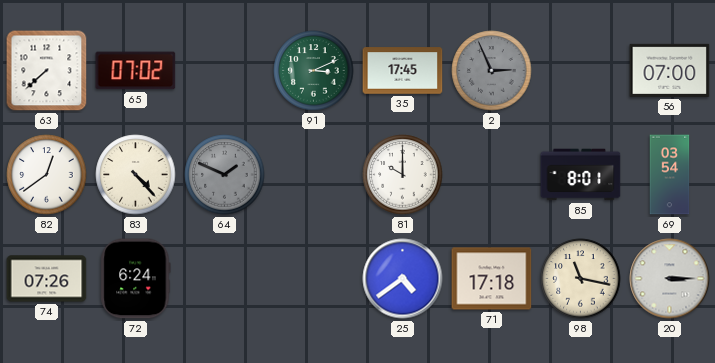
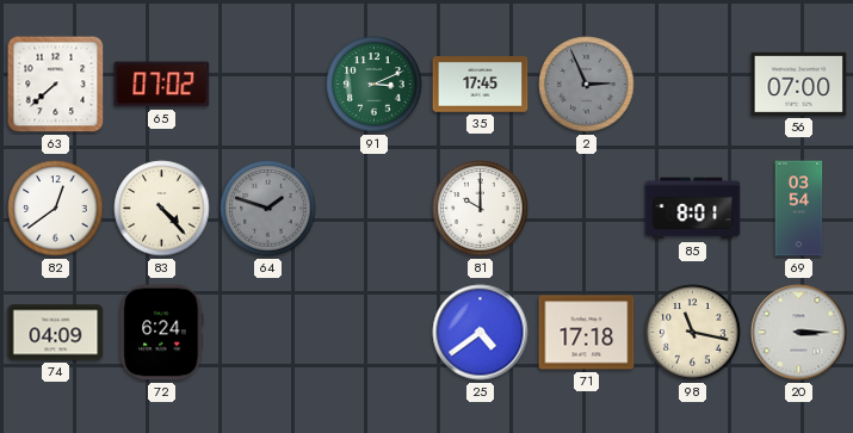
64: 1:49 -> 1:48 (268, 209)
74: 07:26 -> 04:09 (56, 333)
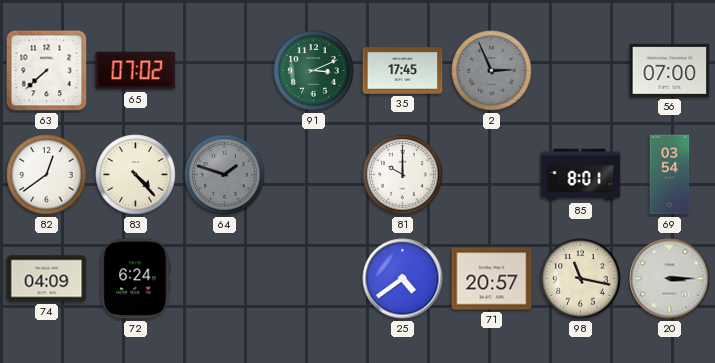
71: 17:18 -> 20:57 (492, 279)
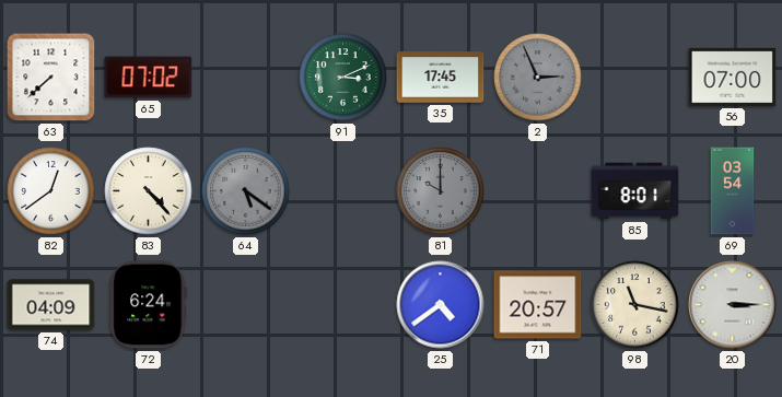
64: 1:48 -> 5:21 (246, 191)
81 dial: white -> grey (441, 191)
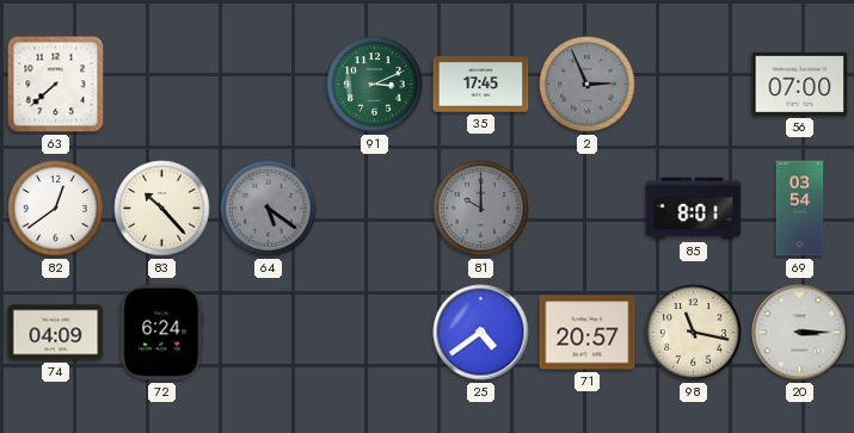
65: 07:02 -> none (149, 78)
83: 4:23 -> 10:23 (162, 209)
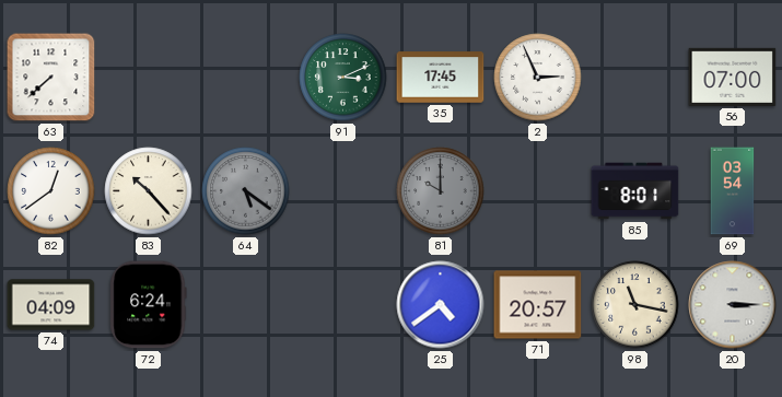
2 dial: grey -> white (538, 78)
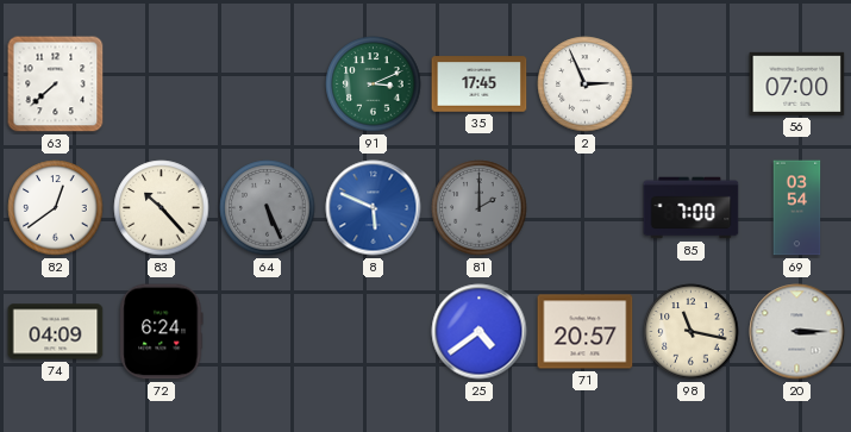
64: 5:21 -> 5:26 (268, 208)
8: none -> 5:49 (374, 208)
81: 10:00 -> 2:00 (480, 208)
85: 8:01 -> 7:00 (692, 208)
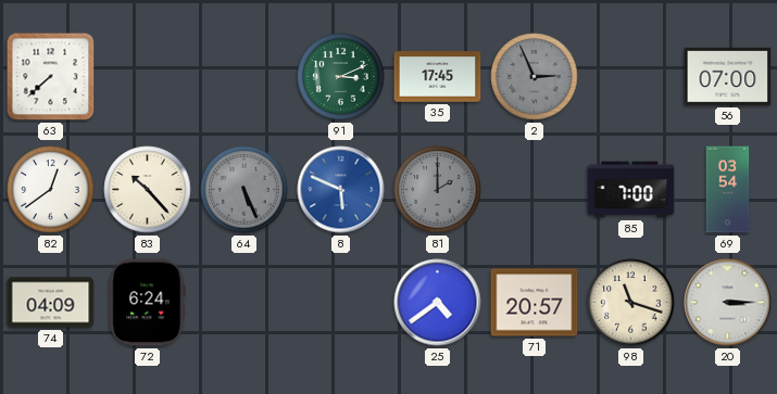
2 dial: white -> grey (535, 77)
98: 11:17 -> 11:18 (631, 303)
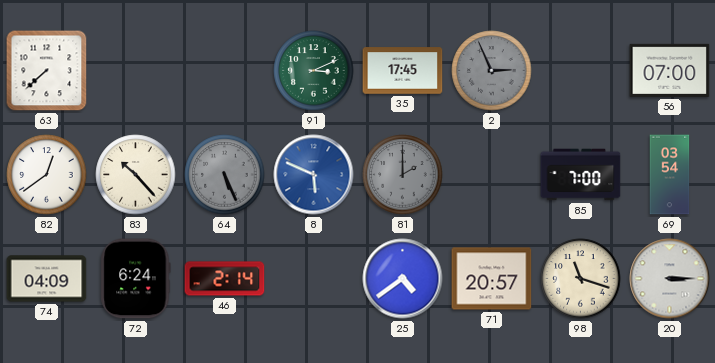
46: none -> 2:14 (225, 279)
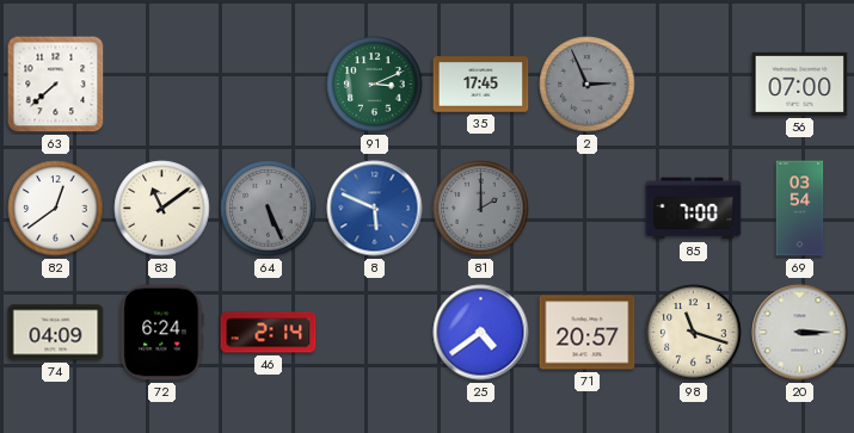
83: 10:23 -> 11:09 (162, 209)
